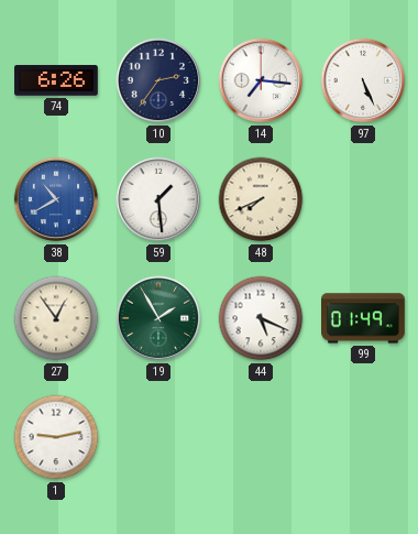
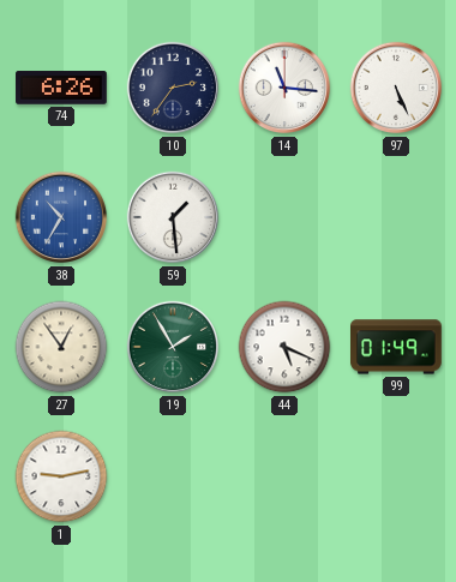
14: 7:16 -> 11:16 (284, 88)
38: 10:40 -> 10:35 (61, 217)
48: 7:41 -> none (261, 199)
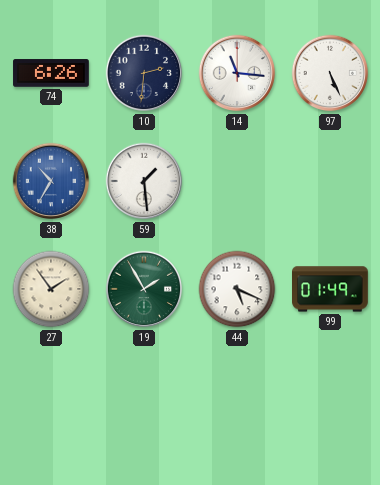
10: 2:36 -> 2:31 (144, 73)
27: 12:54 -> 1:54 (51, 289)
1: 9:13 -> none (61, 476)
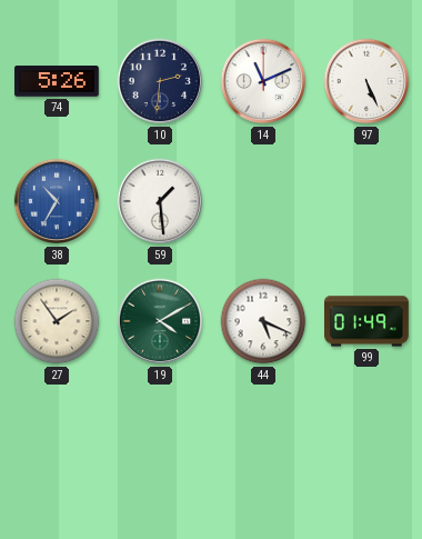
74: 6:26 -> 5:26 (57, 81)
14: 11:16 -> 11:11 (263, 81)
19: 1:55 -> 4:10 (160, 321)
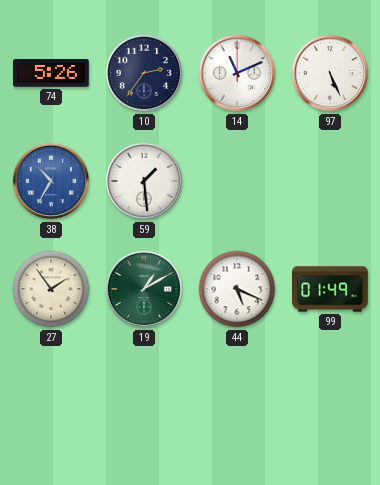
10: 2:31 -> 2:36 (144, 73)
19: 4:10 -> 1:10 (144, 289)
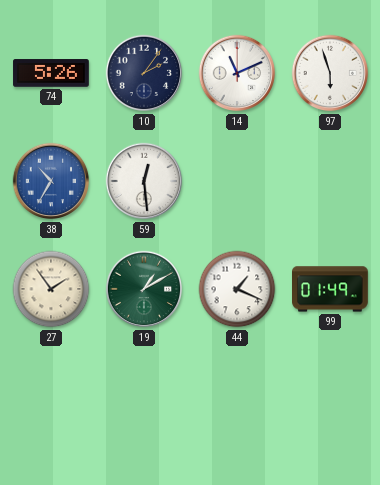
10: 2:36 -> 2:06 (144, 73)
97: 5:26 -> 5:57 (330, 73)
59: 1:29 -> 12:29 (144, 181)
44: 5:19 -> 1:19 (237, 289)
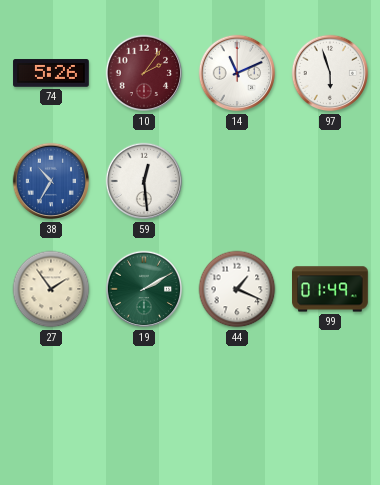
10 dial: navy -> burgundy (144, 73)
19: 1:10 -> 2:10 (144, 289)
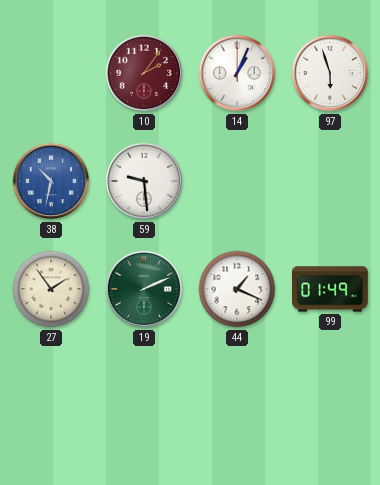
74: 5:26 -> none (51, 73)
14: 11:11 -> 1:04 (237, 73)
38: 10:35 -> 10:32 (51, 181)
59: 12:29 -> 9:29 (144, 181)
19: 2:10 -> 2:11 (144, 289)
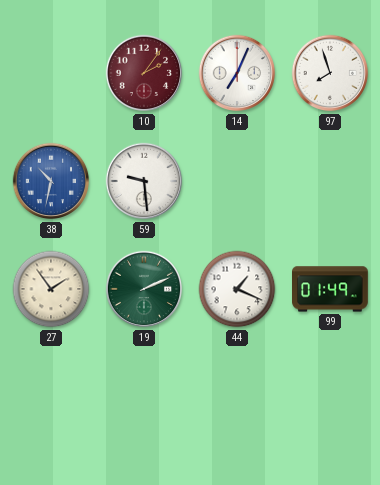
14: 1:04 -> 7:04 (237, 73)
97: 5:57 -> 7:57 (330, 73)
